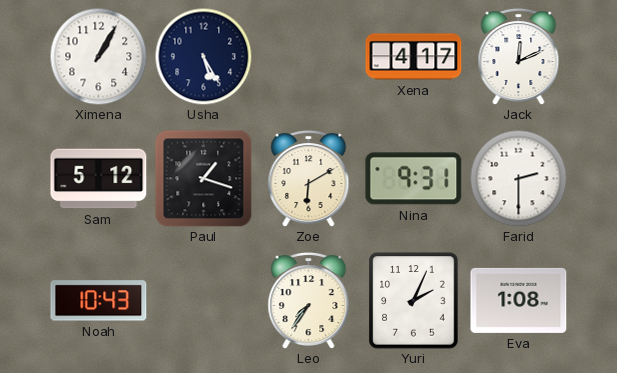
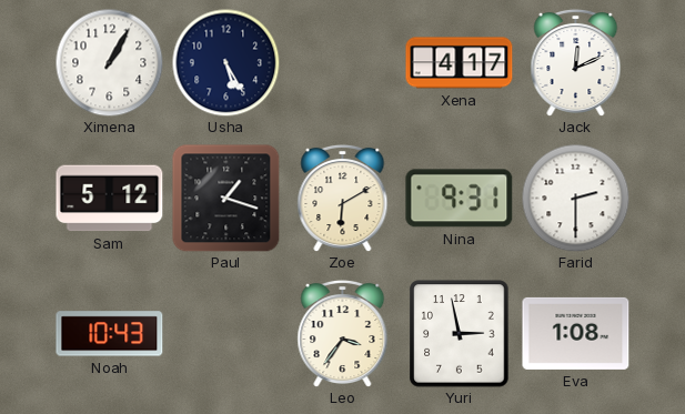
Leo: 7:36 -> 3:36 (343, 333)
Yuri: 2:04 -> 2:58 (460, 334)
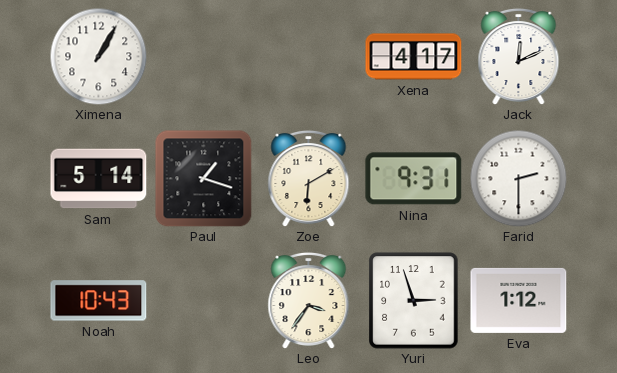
Usha: 5:25 -> none (225, 62)
Sam: 5:12 -> 5:14 (99, 179)
Yuri: 2:58 -> 2:57 (414, 301)
Eva: 1:08 -> 1:12 (519, 300)
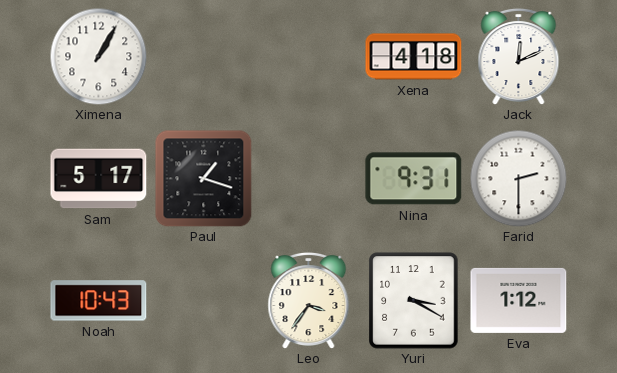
Xena: 4:17 -> 4:18 (414, 57)
Sam: 5:14 -> 5:17 (99, 179)
Zoe: 6:10 -> none (309, 178)
Yuri: 2:57 -> 3:20 (414, 301)
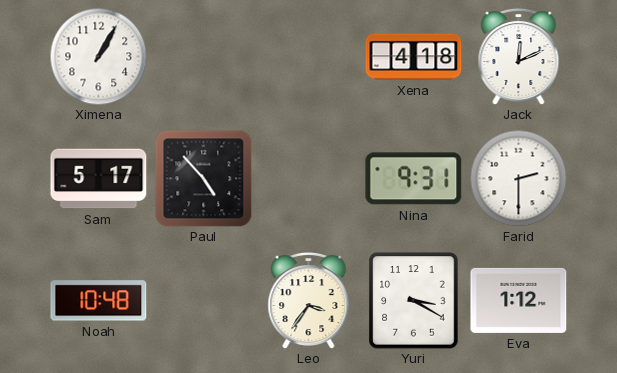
Paul: 1:18 -> 4:53 (204, 179)
Noah: 10:43 -> 10:48 (99, 301)
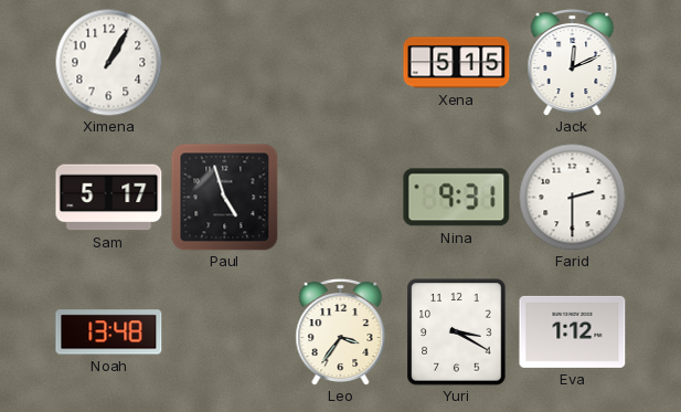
Xena: 4:18 -> 5:15 (457, 63)
Paul: 4:53 -> 4:57 (225, 198)
Noah: 10:48 -> 13:48 (109, 332)
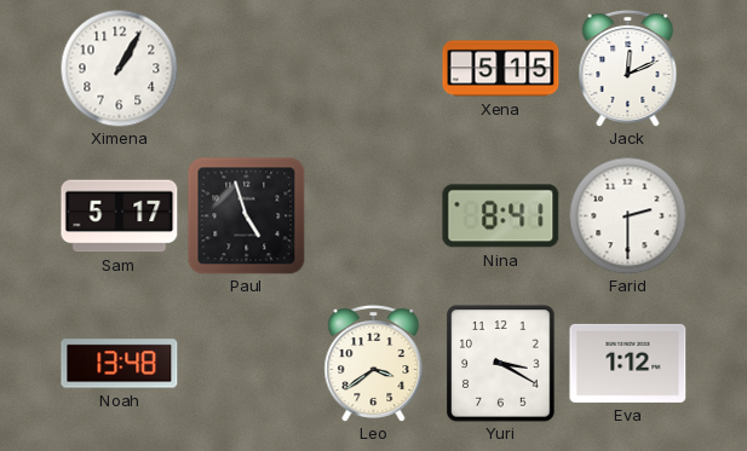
Nina: 9:31 -> 8:41 (501, 216)
Leo: 3:36 -> 3:39 (374, 363)
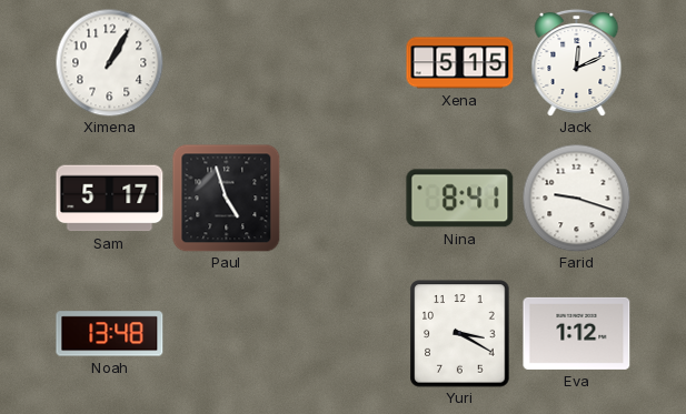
Farid: 2:30 -> 9:18 (576, 198)
Leo: 3:39 -> none (374, 363)
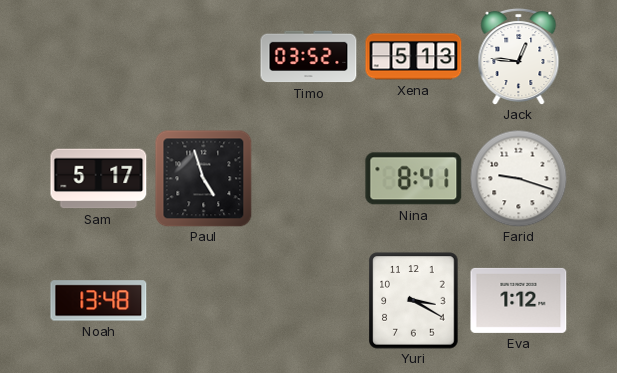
Ximena: 1:05 -> none (109, 62)
Timo: none -> 03:52 (309, 57)
Xena: 5:15 -> 5:13 (414, 57)
Jack: 12:11 -> 12:46 (519, 56)
